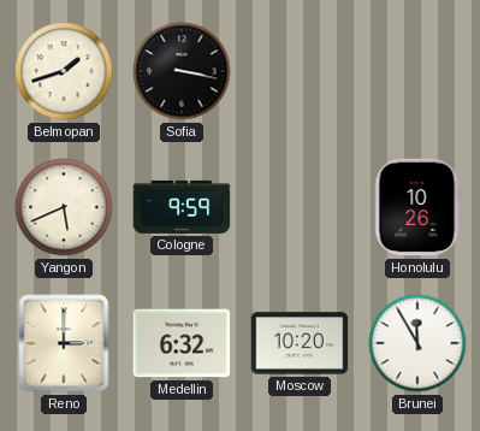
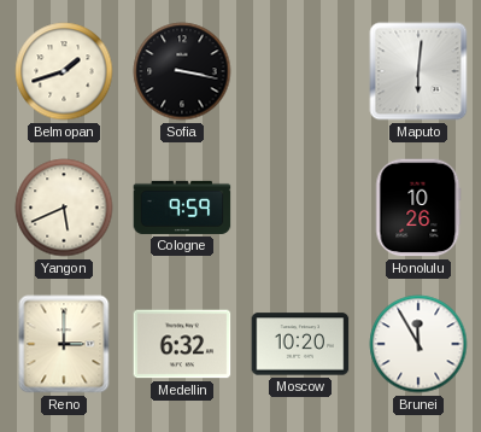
Maputo: none -> 6:01 (418, 71)
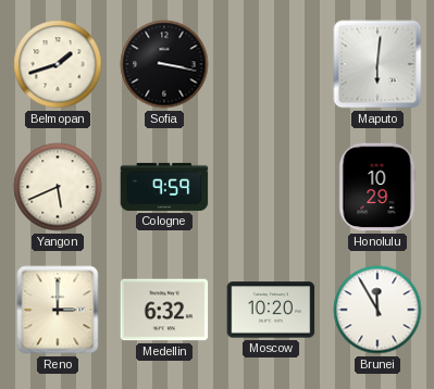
Honolulu: 10:26 -> 10:29 (377, 187)
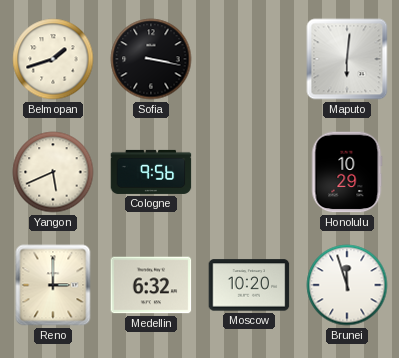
Cologne: 9:59 -> 9:56 (151, 172)
Brunei: 11:55 -> 11:57 (347, 285)
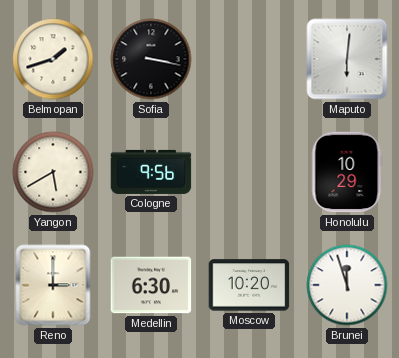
Yangon: 5:41 -> 5:40 (53, 172)
Medellin: 6:32 -> 6:30 (151, 285)
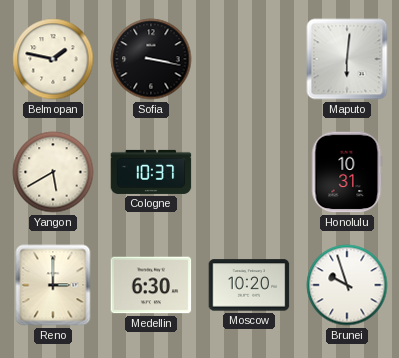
Belmopan: 1:42 -> 1:47 (53, 59)
Cologne: 9:56 -> 10:37 (151, 172)
Honolulu: 10:29 -> 10:31 (347, 172)
Brunei: 11:57 -> 9:57 (347, 285)
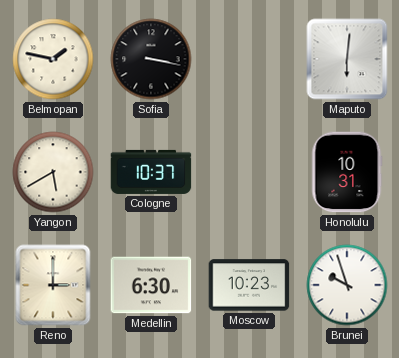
Moscow: 10:20 -> 10:23 (249, 285)
